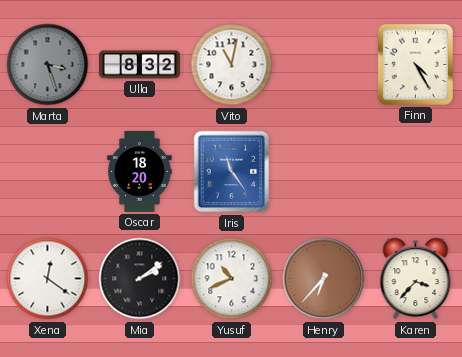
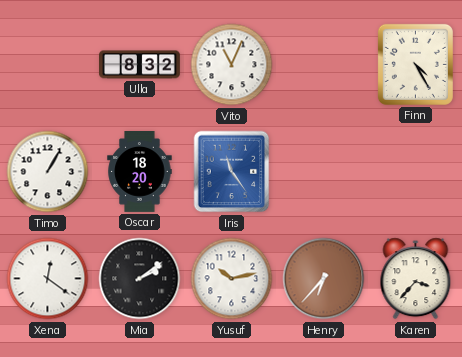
Marta: 3:27 -> none (48, 65)
Vito: 11:02 -> 11:04 (232, 65)
Timo: none -> 1:05 (48, 172)
Yusuf: 10:41 -> 10:13 (232, 279)
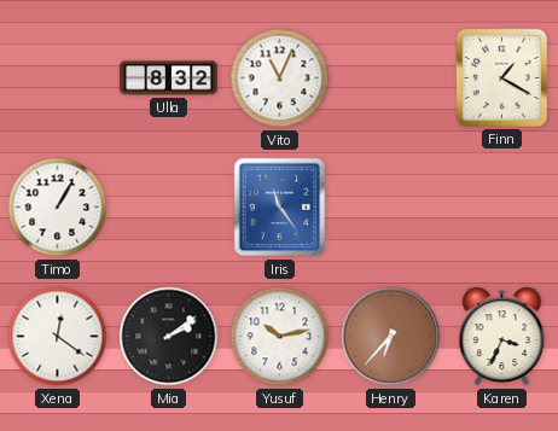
Finn: 4:25 -> 1:20 (501, 77)
Oscar: 18:20 -> none (140, 172)
Karen: 3:37 -> 3:34 (502, 337)
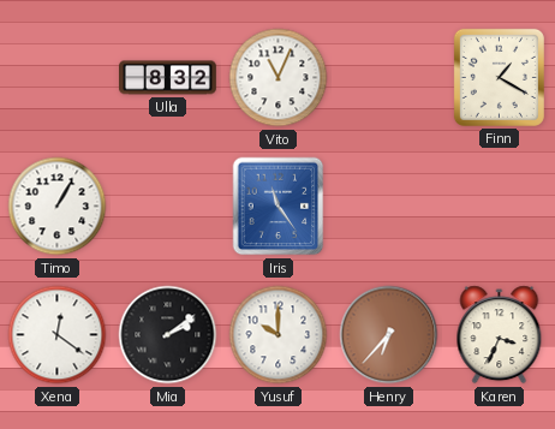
Yusuf: 10:13 -> 10:00 (279, 335)
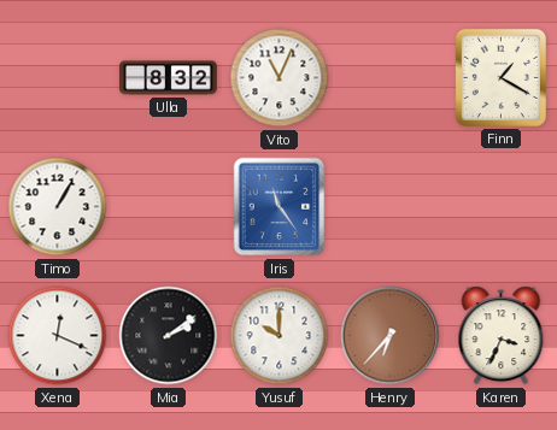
Xena: 12:21 -> 12:19 (58, 336)
